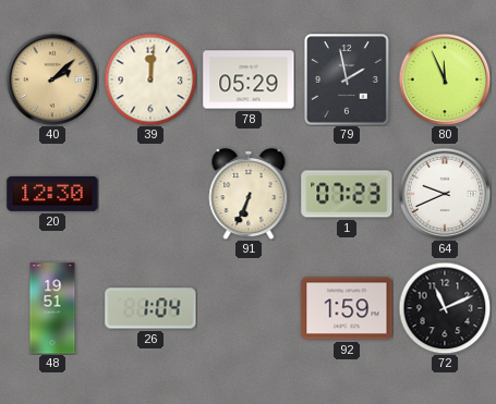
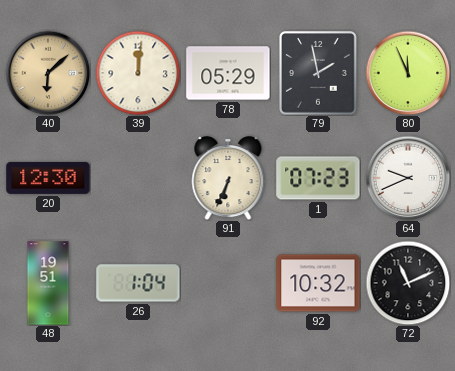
40: 2:08 -> 6:08 (48, 73)
92: 1:59 -> 10:32 (318, 283)
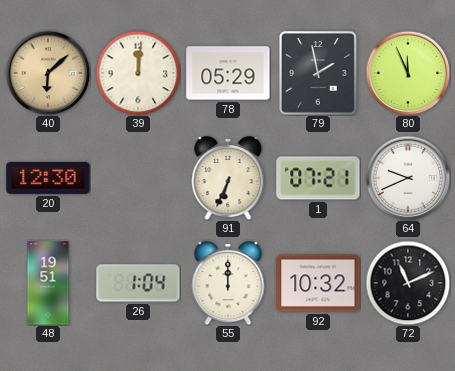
1: 07:23 -> 07:21 (318, 178)
55: none -> 12:00 (228, 283)
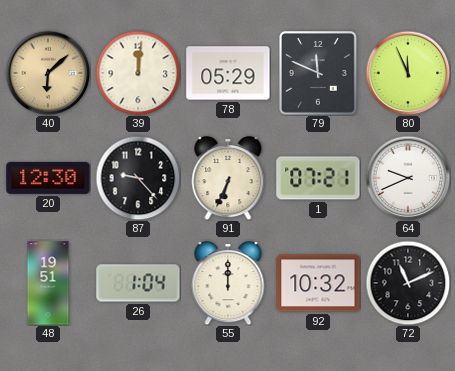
79: 1:58 -> 11:49 (318, 73)
87: none -> 9:23 (138, 178)
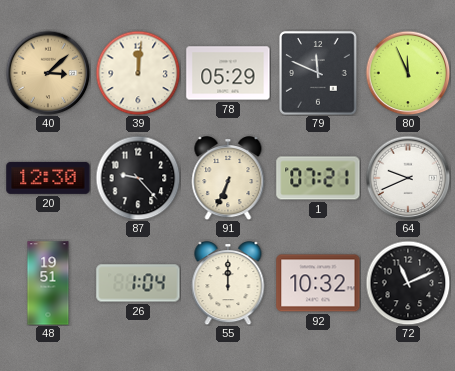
40: 6:08 -> 3:08 (48, 73)
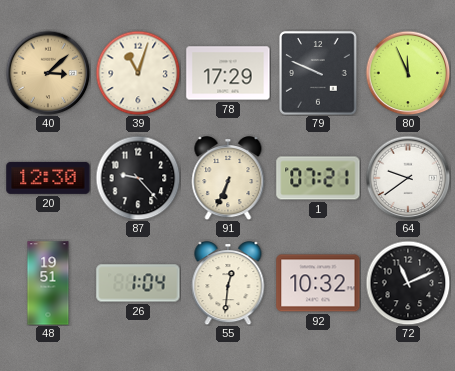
39: 12:01 -> 11:03 (138, 73)
78: 05:29 -> 17:29 (228, 73)
79: 11:49 -> 9:49 (318, 73)
64: 9:41 -> 9:39 (408, 178)
55: 12:00 -> 12:31 (228, 283)
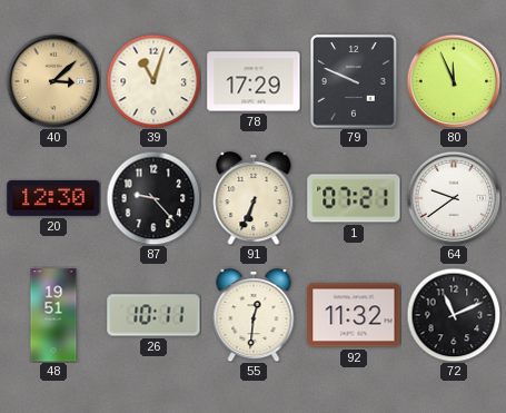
26: 1:04 -> 10:11 (153, 315)
92: 10:32 -> 11:32 (354, 315)
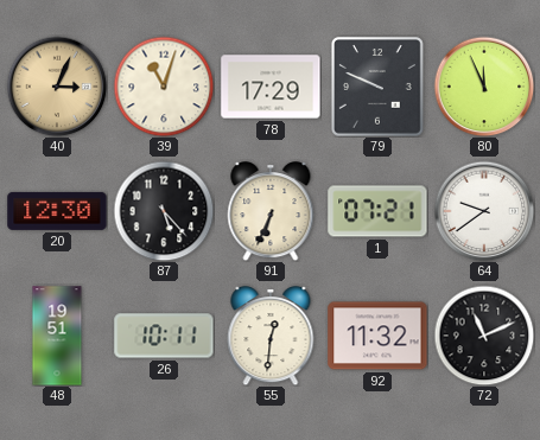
40: 3:08 -> 3:04 (57, 87)
87: 9:23 -> 5:23 (164, 211)
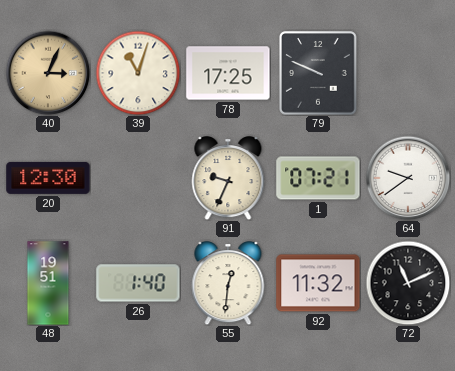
78: 17:29 -> 17:25 (228, 73)
80: 11:56 -> none (484, 87)
87: 5:23 -> none (164, 211)
91: 6:34 -> 9:34 (228, 178)
26: 10:11 -> 1:40 (138, 283)
